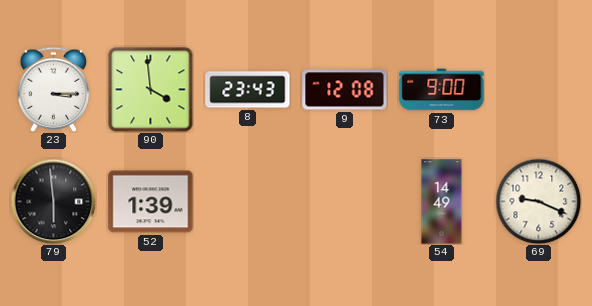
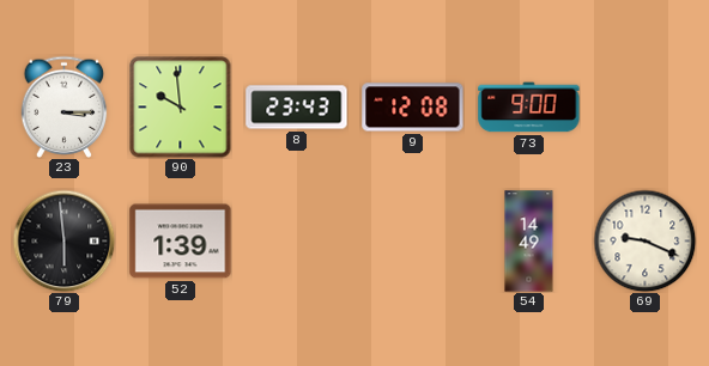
90: 3:59 -> 9:59 (181, 108)
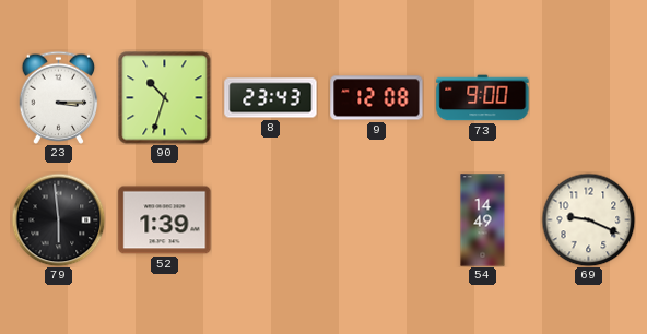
90: 9:59 -> 10:33 (165, 98)
